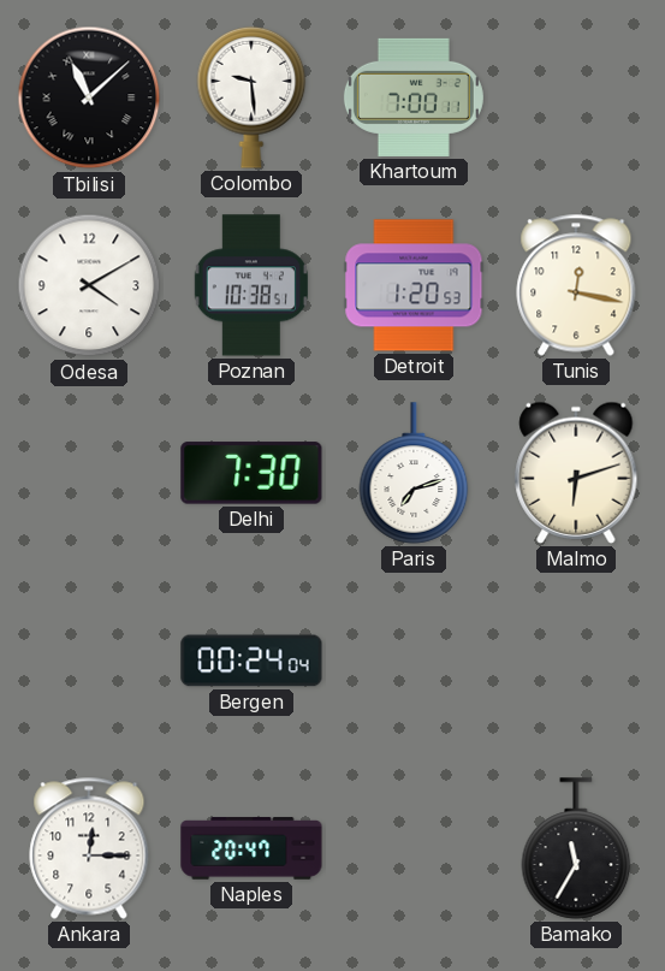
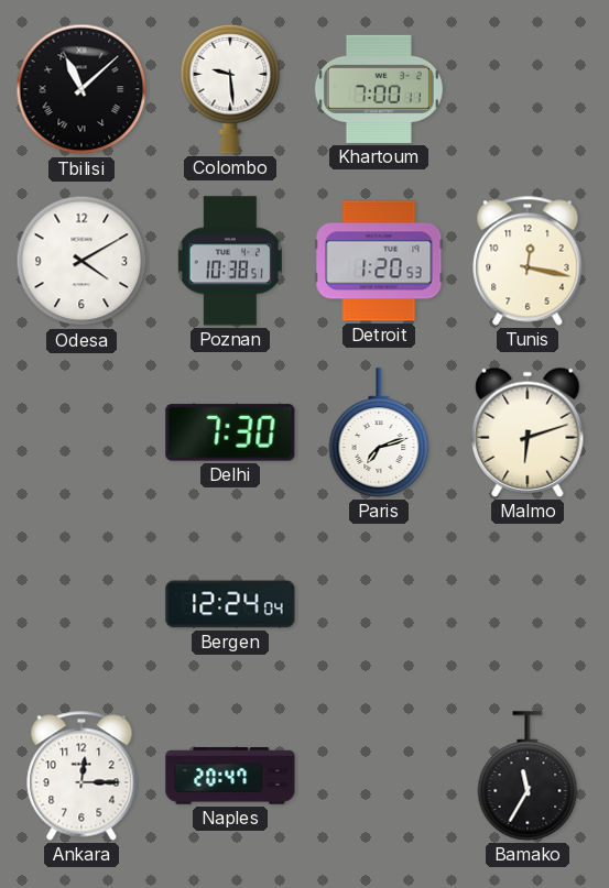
Bergen: 00:24 -> 12:24 (230, 604)
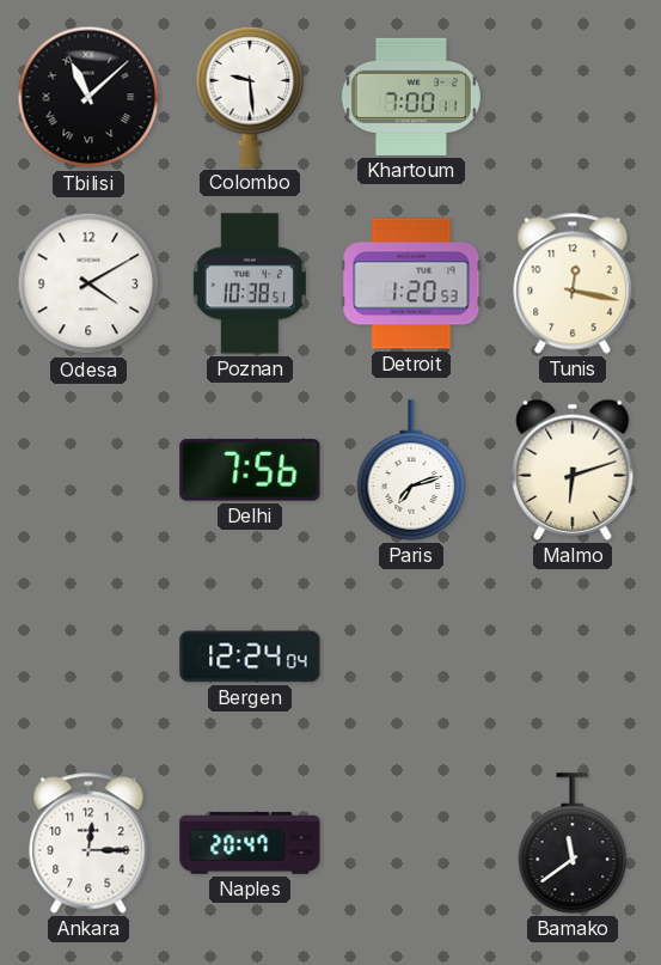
Delhi: 7:30 -> 7:56 (250, 470)
Bamako: 11:35 -> 11:39 (573, 843)
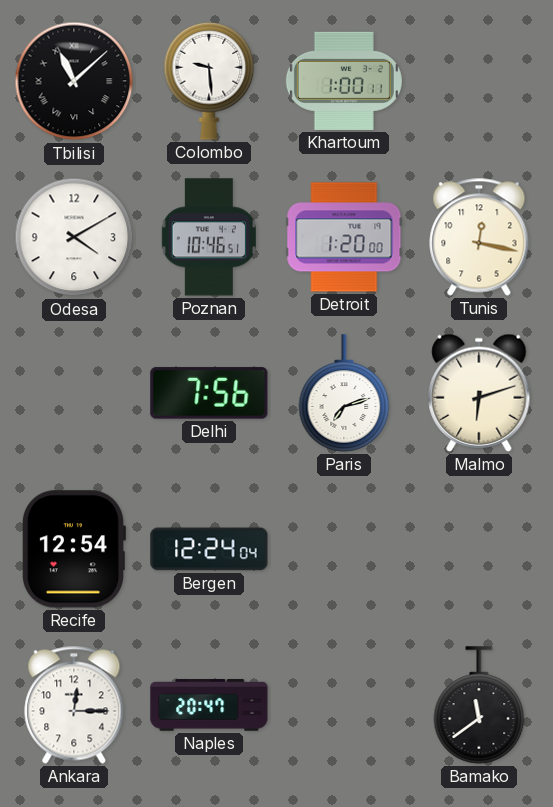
Khartoum: 7:00 -> 1:00 (344, 81)
Poznan: 10:38 -> 10:46 (209, 237)
Detroit: 1:20:53 -> 1:20:00 (344, 237)
Recife: none -> 12:54 (73, 549)
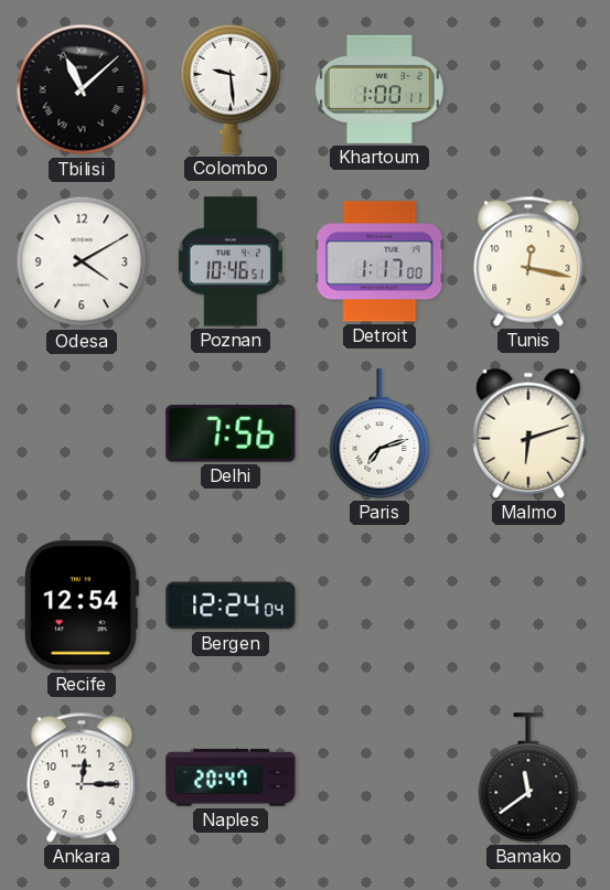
Detroit: 1:20 -> 1:17 (379, 261)
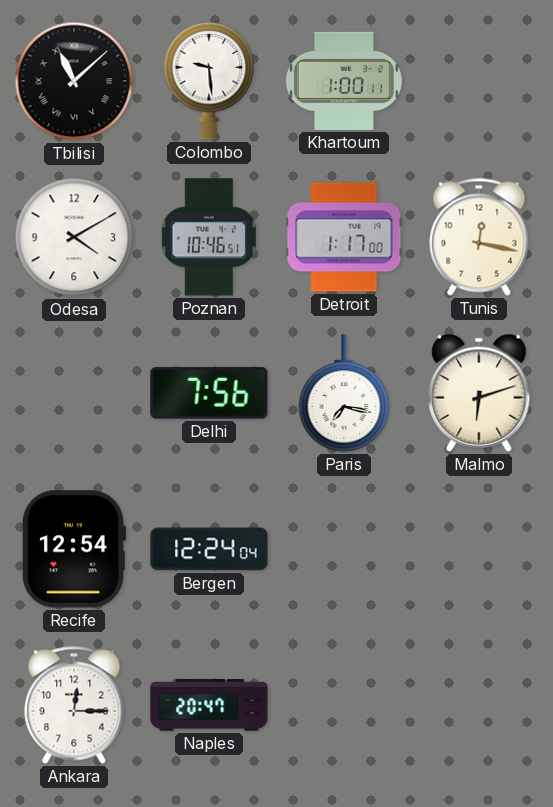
Paris: 7:12 -> 7:17 (344, 393)
Bamako: 11:39 -> none (528, 778)
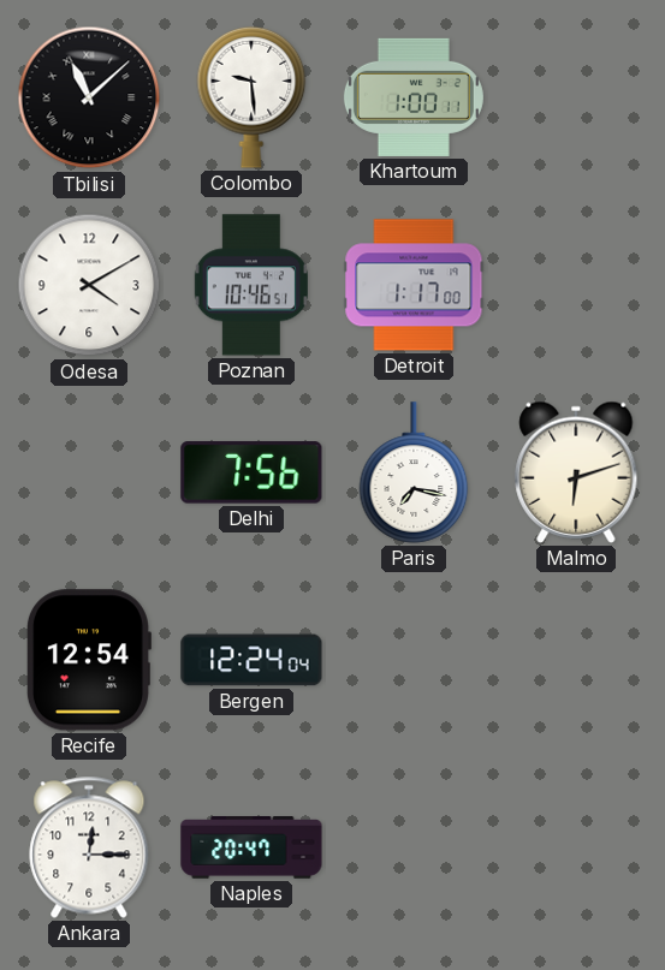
Tunis: 12:17 -> none (479, 237)
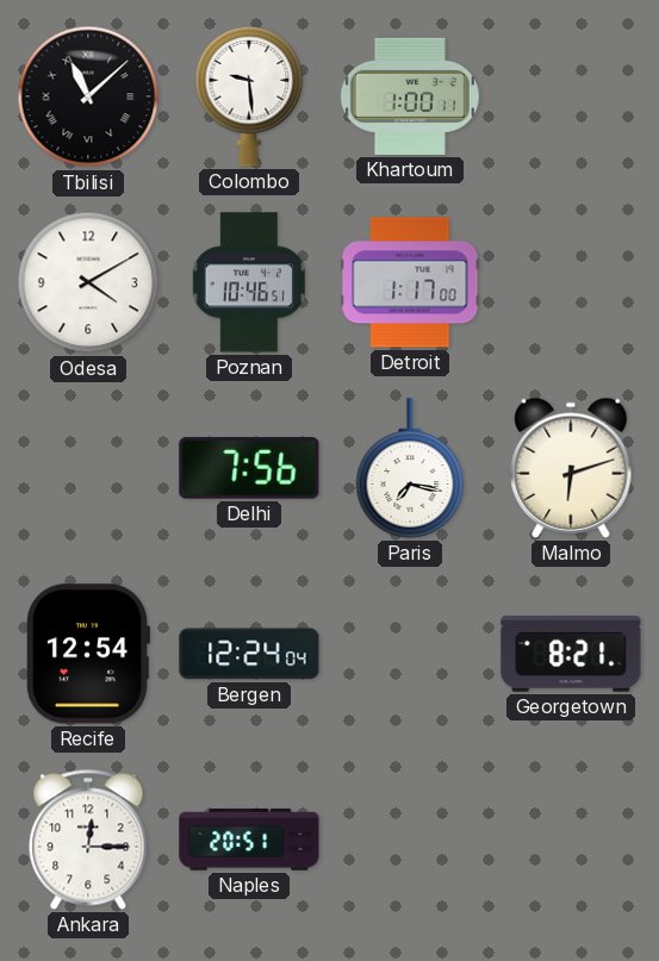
Georgetown: none -> 8:21 (571, 654)
Naples: 20:47 -> 20:51 (249, 840)
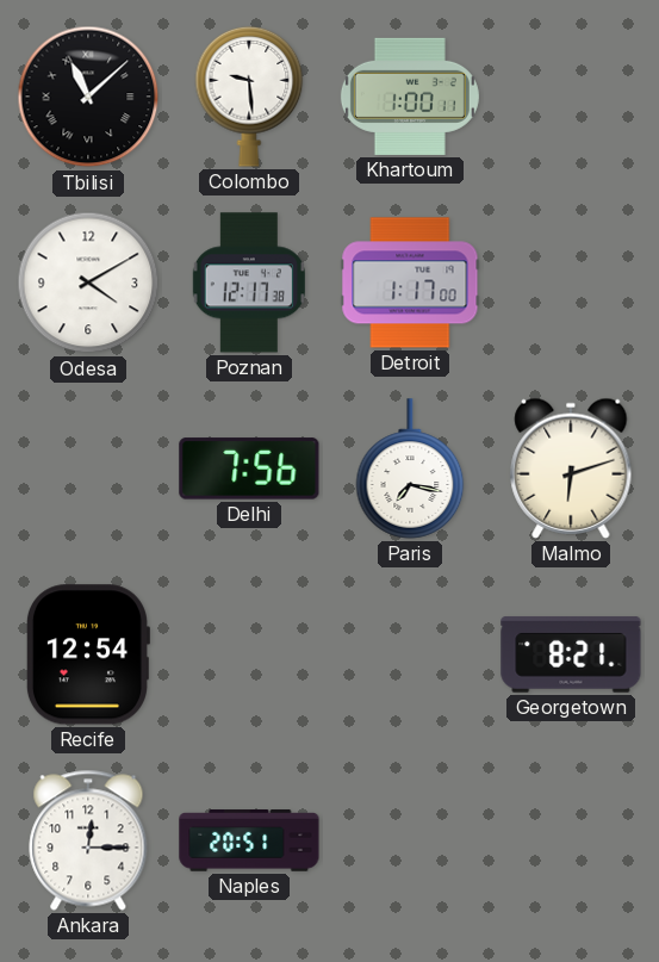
Poznan: 10:46 -> 12:17 (249, 283)
Bergen: 12:24 -> none (249, 654)
